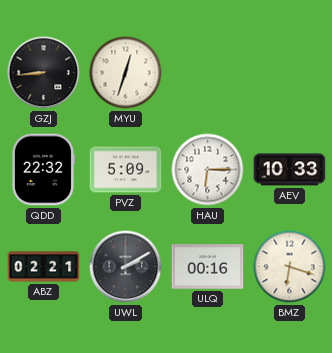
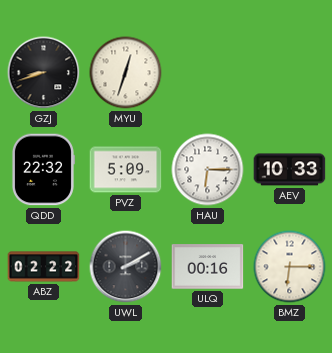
GZJ: 8:44 -> 8:42 (44, 73)
ABZ: 02:21 -> 02:22 (44, 267)
BMZ: 6:18 -> 6:15 (290, 267)
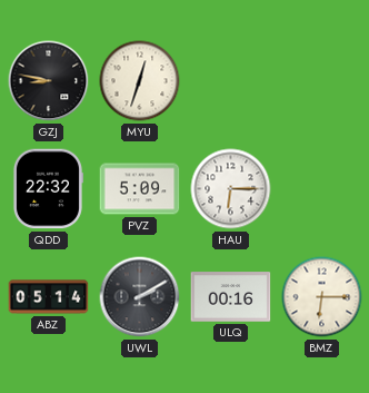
GZJ: 8:42 -> 8:47 (49, 81)
AEV: 10:33 -> none (290, 170)
ABZ: 02:22 -> 05:14 (49, 297)
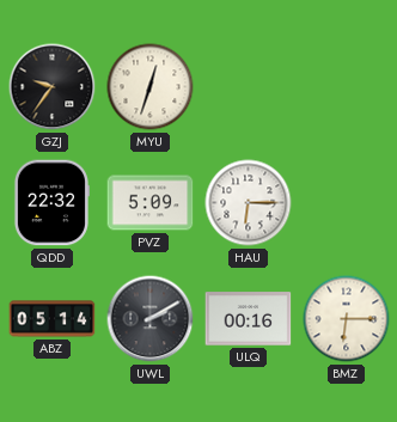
GZJ: 8:47 -> 9:36 (53, 87)
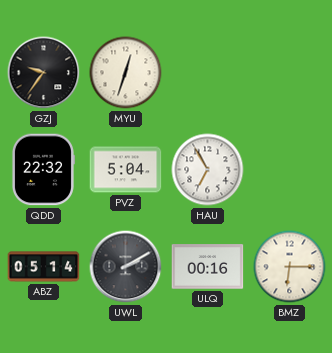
PVZ: 5:09 -> 5:04 (126, 170)
HAU: 6:15 -> 6:55 (208, 170)
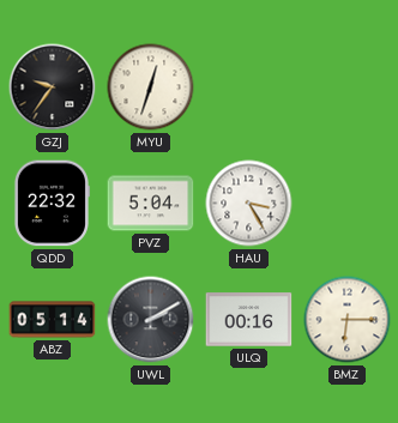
HAU: 6:55 -> 3:25 (249, 204)
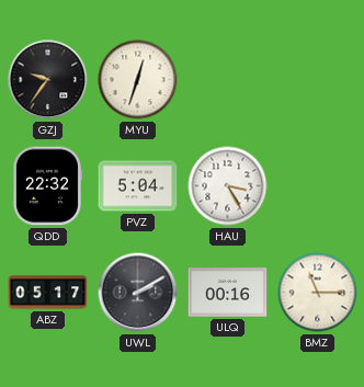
ABZ: 05:14 -> 05:17 (48, 293)
BMZ: 6:15 -> 11:15 (318, 293)
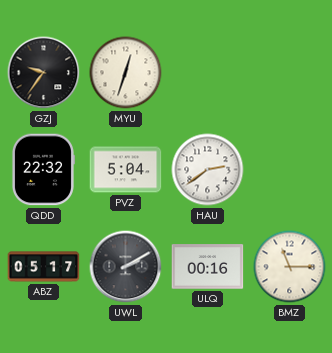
HAU: 3:25 -> 2:39 (208, 170)
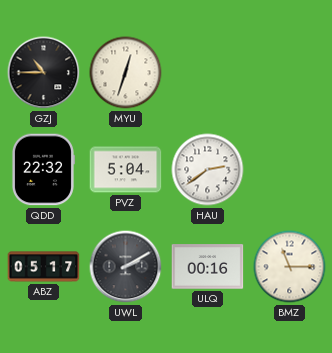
GZJ: 9:36 -> 10:45 (44, 73)
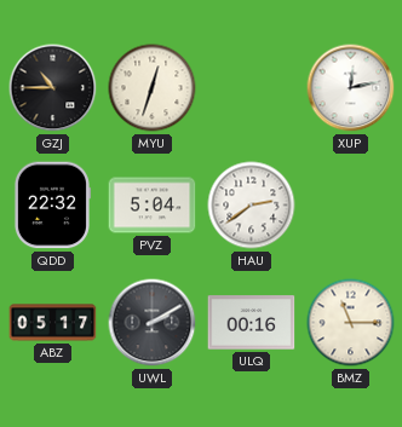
XUP: none -> 12:13 (351, 88)
